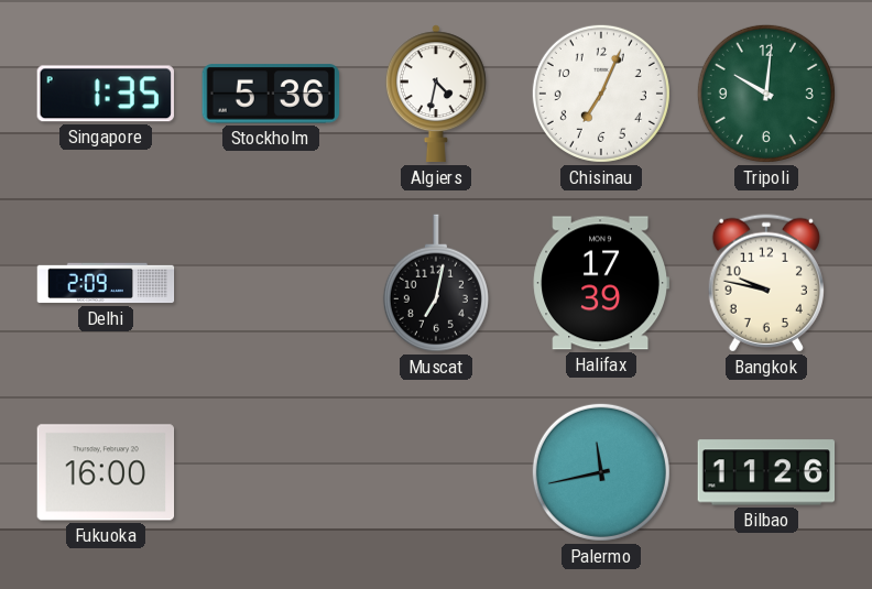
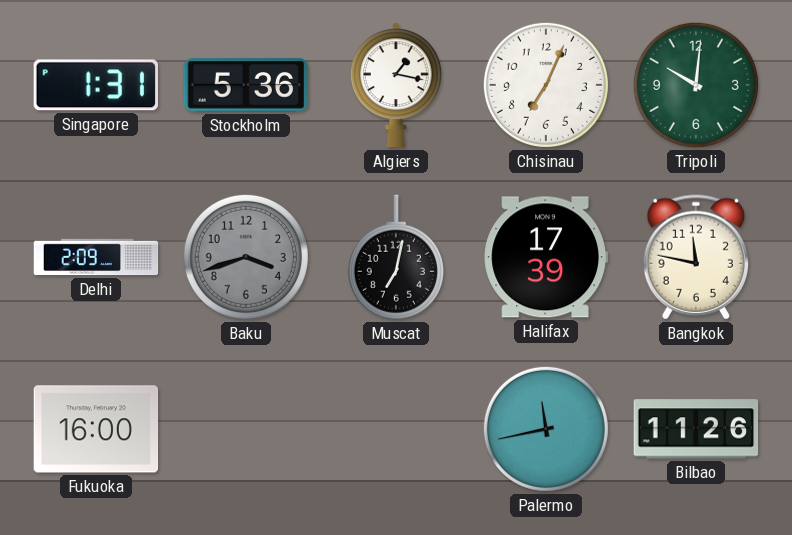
Singapore: 1:35 -> 1:31 (96, 85)
Algiers: 4:32 -> 1:17 (396, 85)
Baku: none -> 3:42 (246, 257)
Bangkok: 9:47 -> 11:47 (696, 257)
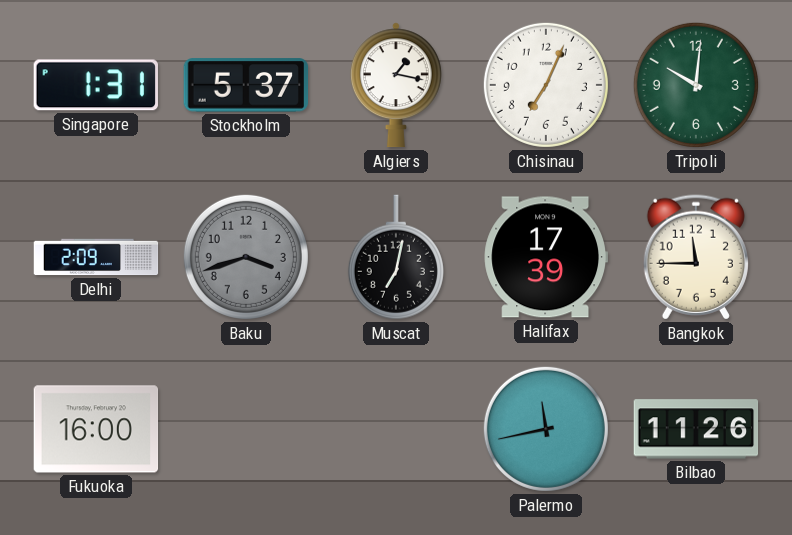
Stockholm: 5:36 -> 5:37 (246, 85)
Bangkok: 11:47 -> 11:45 (696, 257)
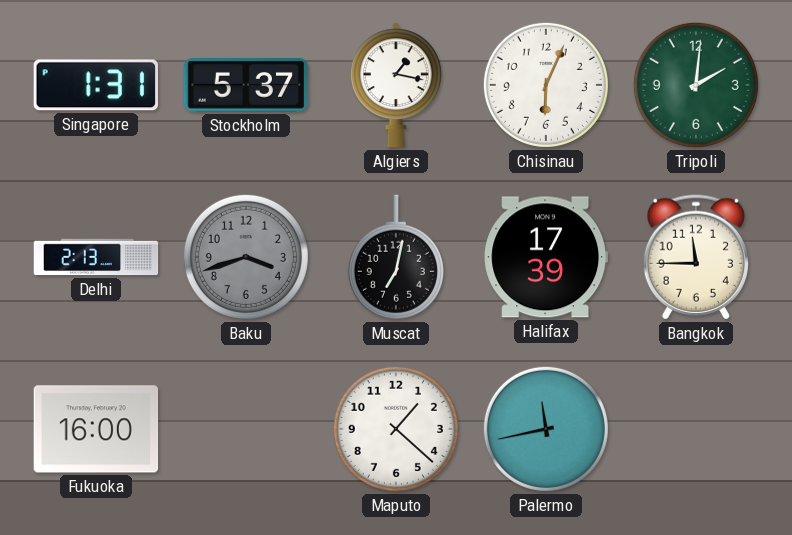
Chisinau: 7:04 -> 6:04 (546, 85)
Tripoli: 10:01 -> 2:01 (696, 85)
Delhi: 2:09 -> 2:13 (96, 257)
Maputo: none -> 1:22 (396, 429)
Bilbao: 11:26 -> none (696, 429)
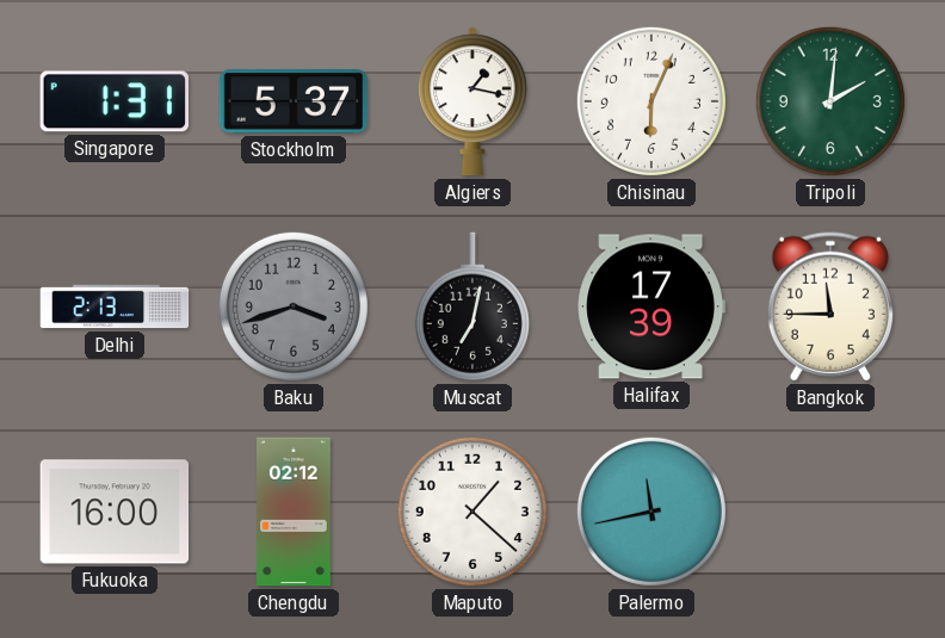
Chengdu: none -> 02:12 (294, 512)
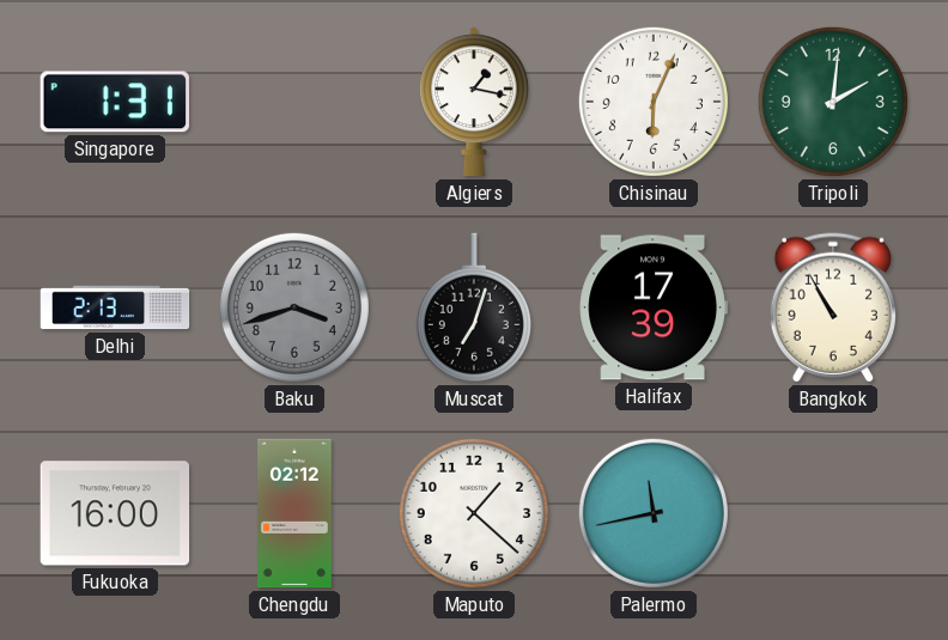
Stockholm: 5:37 -> none (294, 101)
Muscat: 7:02 -> 7:03 (474, 307)
Bangkok: 11:45 -> 10:55 (833, 307)
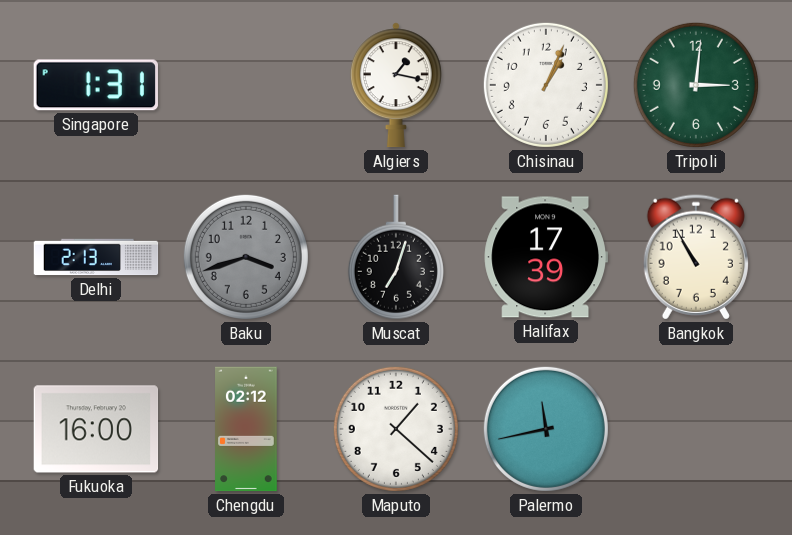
Chisinau: 6:04 -> 1:04 (546, 85)
Tripoli: 2:01 -> 3:01 (696, 85)
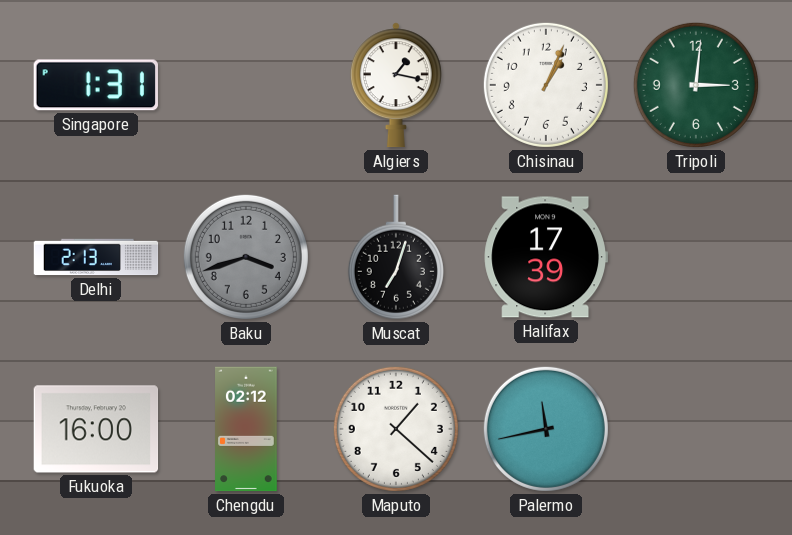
Bangkok: 10:55 -> none (696, 257)
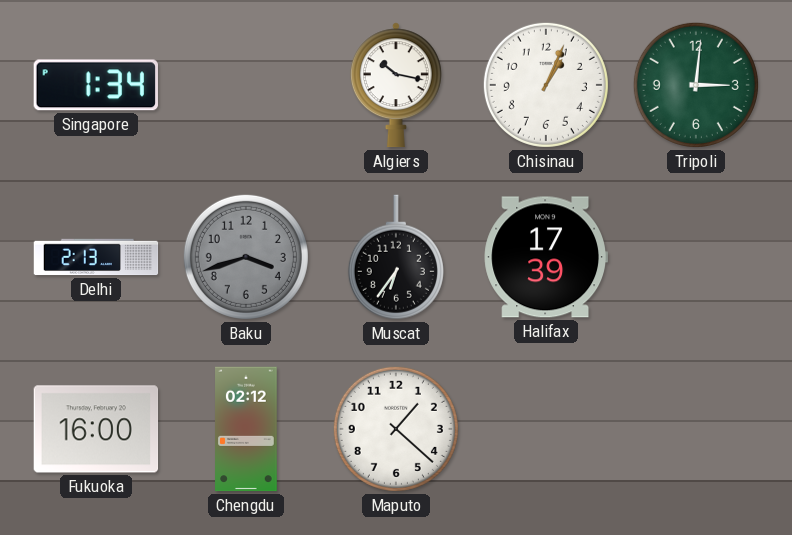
Singapore: 1:31 -> 1:34 (96, 85)
Algiers: 1:17 -> 10:17 (396, 85)
Muscat: 7:03 -> 6:36 (396, 257)
Palermo: 11:43 -> none (546, 429)
